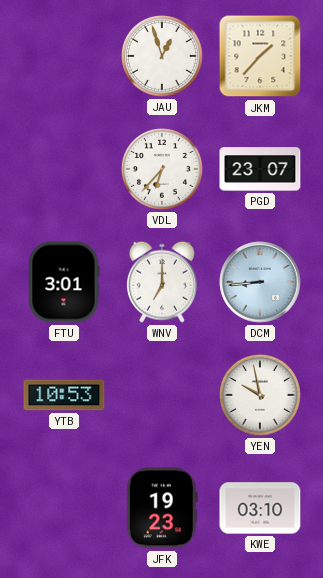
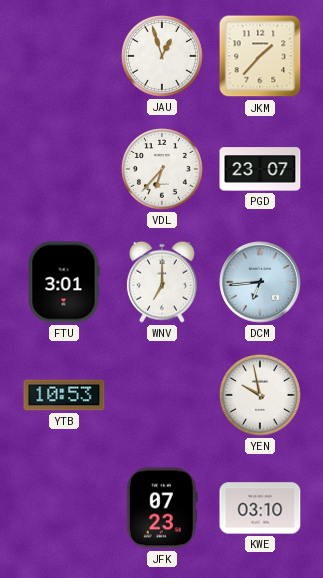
DCM: 8:44 -> 6:44 (260, 282)
JFK: 19:23 -> 07:23 (162, 508)
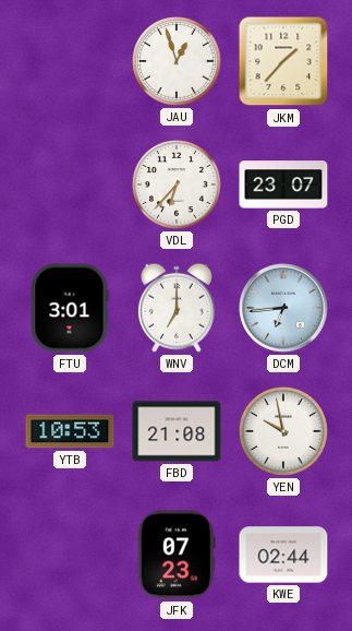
FBD: none -> 21:08 (177, 431)
KWE: 03:10 -> 02:44 (283, 555)
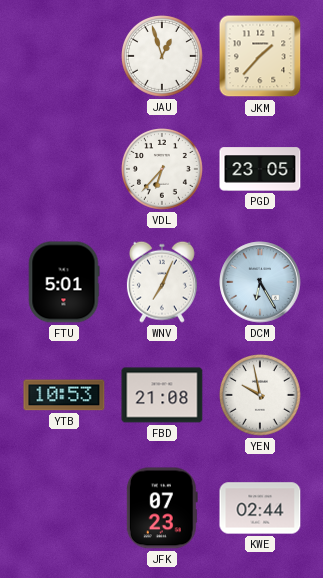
PGD: 23:07 -> 23:05 (260, 169)
FTU: 3:01 -> 5:01 (64, 282)
WNV: 7:00 -> 7:04 (162, 282)
DCM: 6:44 -> 6:25 (260, 282)
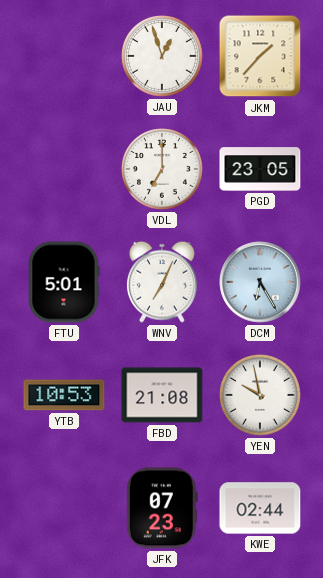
VDL: 6:37 -> 7:00 (163, 170)
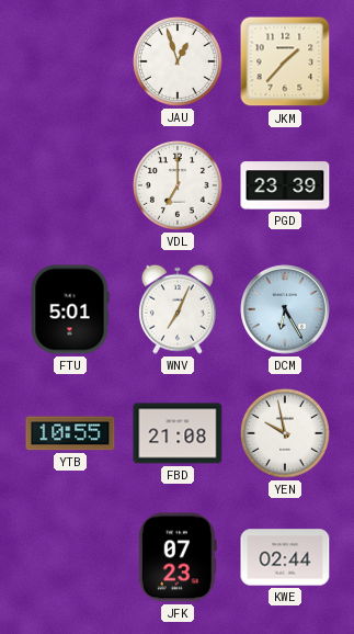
PGD: 23:05 -> 23:39 (285, 185)
YTB: 10:53 -> 10:55 (70, 433)
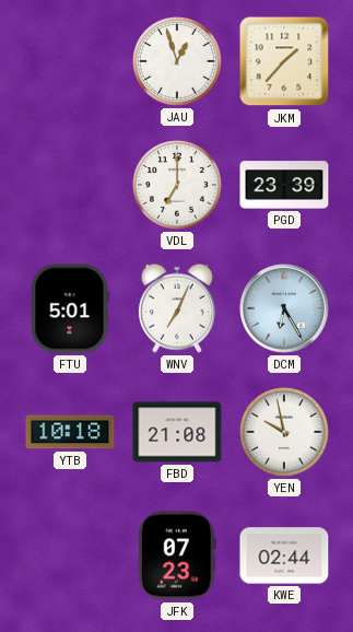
YTB: 10:55 -> 10:18 (70, 432)
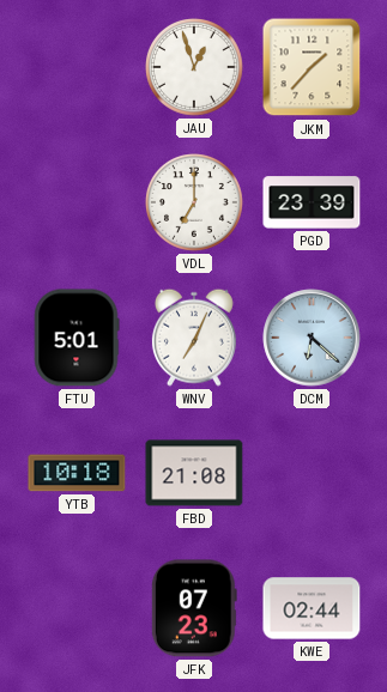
DCM: 6:25 -> 6:22 (312, 338)
YEN: 9:58 -> none (285, 433)
